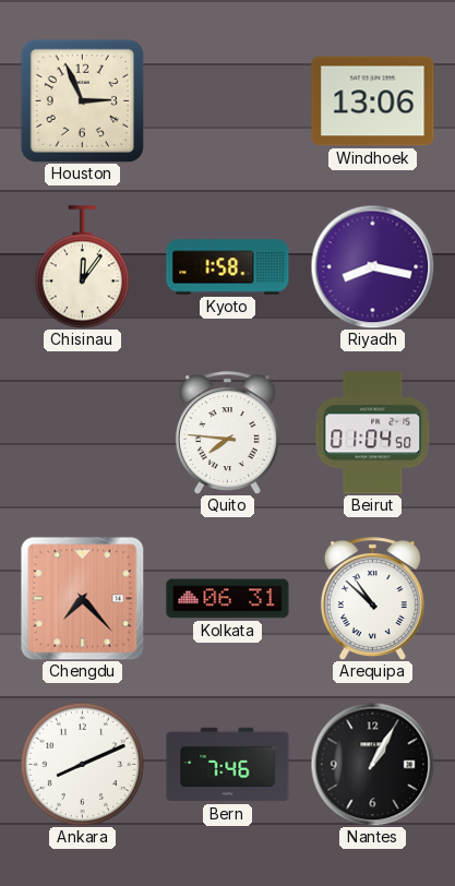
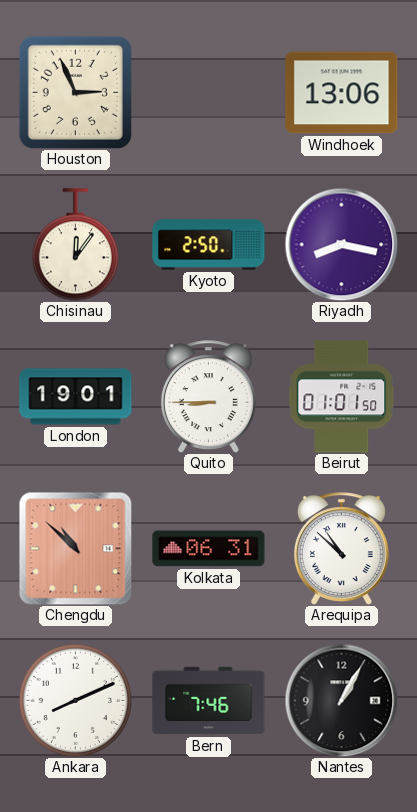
Kyoto: 1:58 -> 2:50 (209, 245)
London: none -> 19:01 (76, 397)
Quito: 7:46 -> 8:45 (208, 396)
Beirut: 01:04 -> 01:01 (342, 397)
Chengdu: 7:23 -> 10:52 (75, 548)
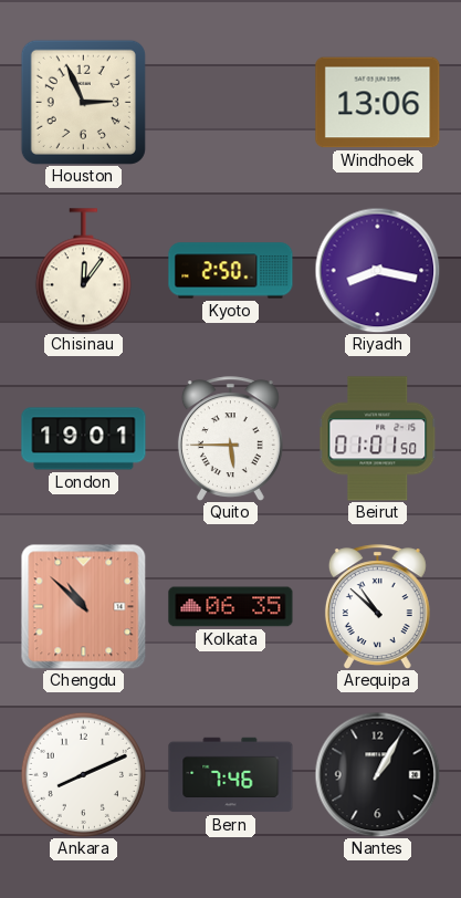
Quito: 8:45 -> 5:45 (230, 438)
Kolkata: 06:31 -> 06:35 (231, 607)
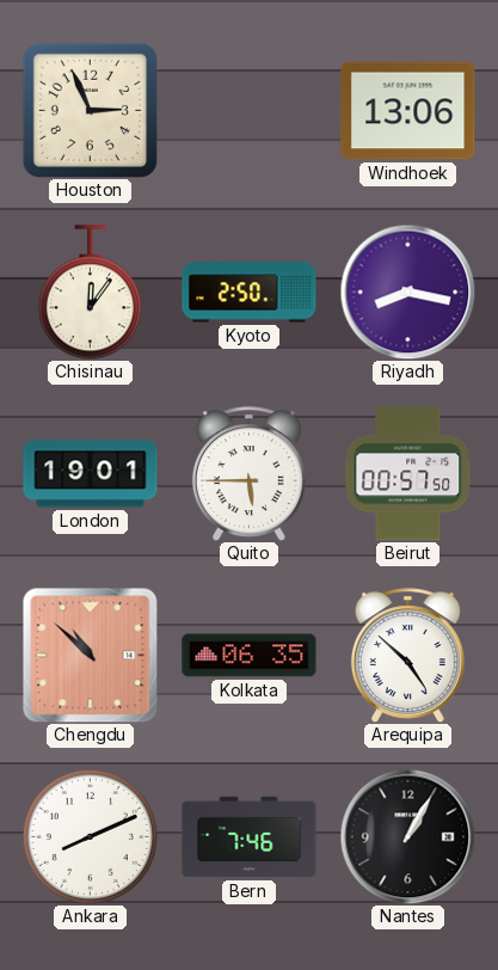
Beirut: 01:01 -> 00:57 (408, 474)
Arequipa: 10:52 -> 4:52 (407, 655)
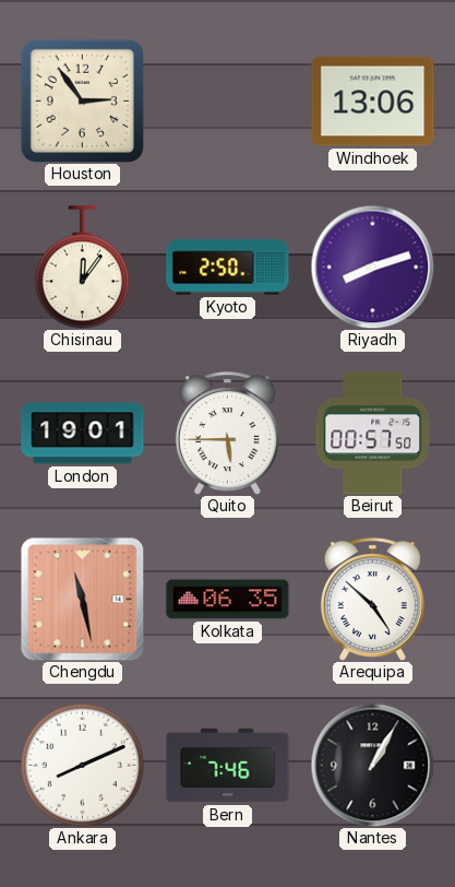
Houston: 2:56 -> 2:54 (82, 100)
Riyadh: 8:17 -> 8:12 (372, 267)
Chengdu: 10:52 -> 11:28 (82, 599)
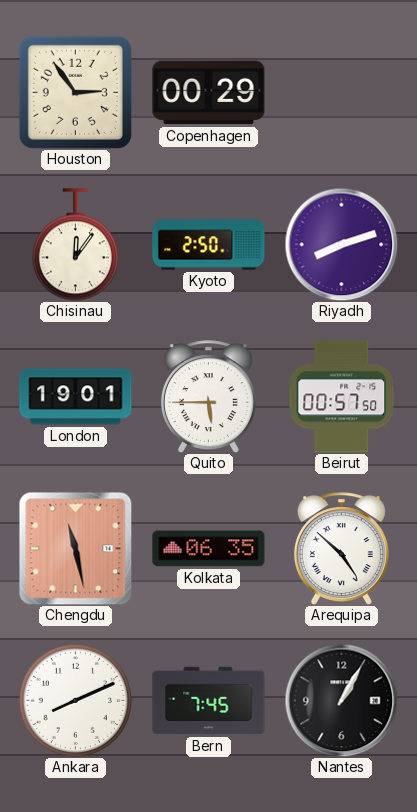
Copenhagen: none -> 00:29 (209, 93)
Windhoek: 13:06 -> none (373, 102)
Bern: 7:46 -> 7:45 (209, 701)
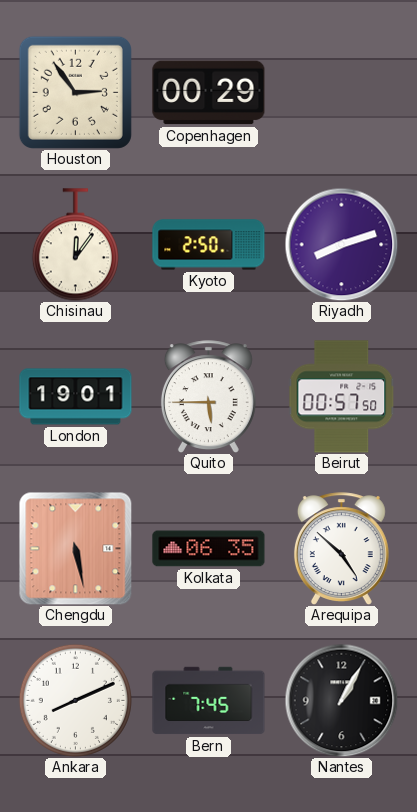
Chengdu: 11:28 -> 5:28 (75, 548)
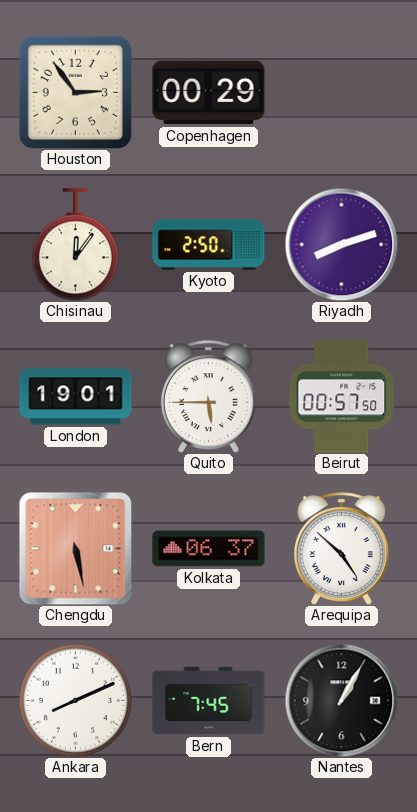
Kolkata: 06:35 -> 06:37 (209, 549)
